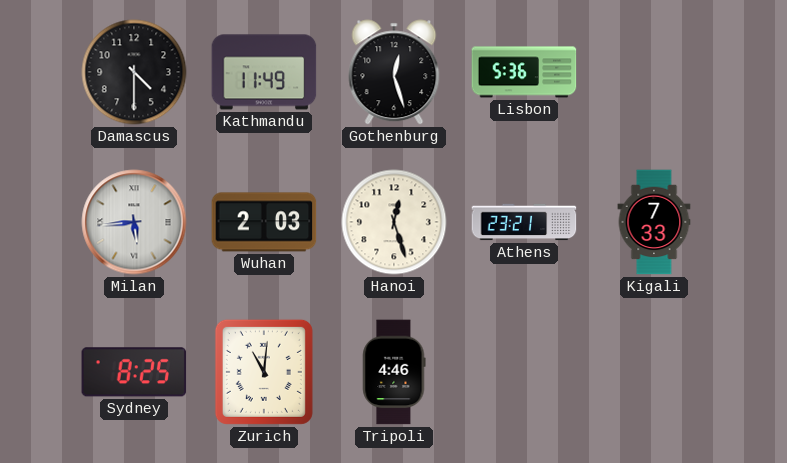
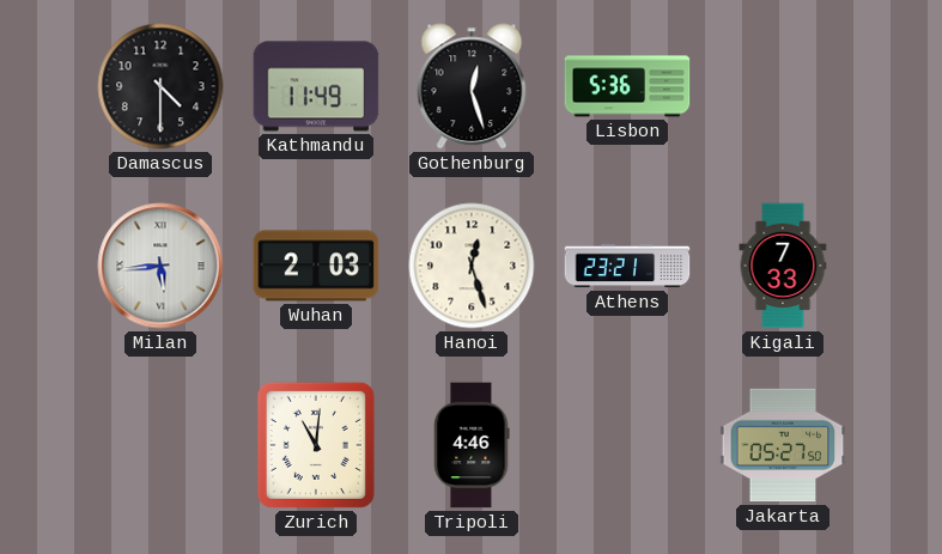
Sydney: 8:25 -> none (134, 372)
Jakarta: none -> 05:27 (783, 445)
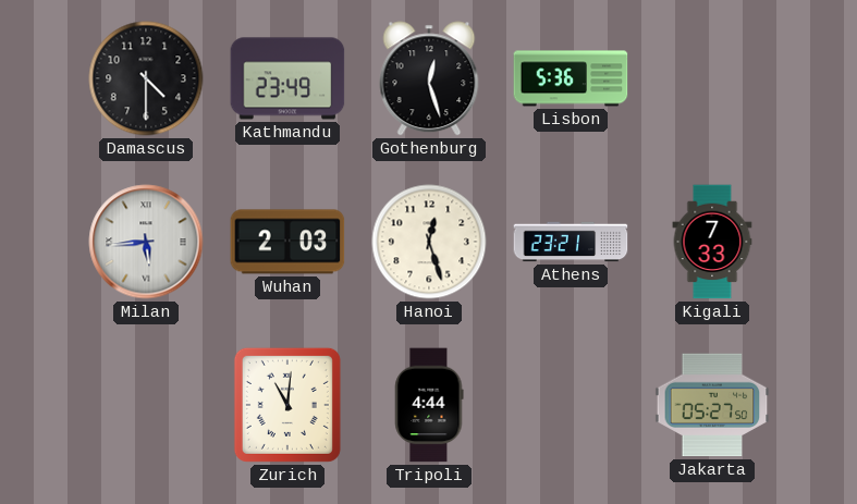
Kathmandu: 11:49 -> 23:49 (287, 78)
Tripoli: 4:46 -> 4:44 (429, 405)
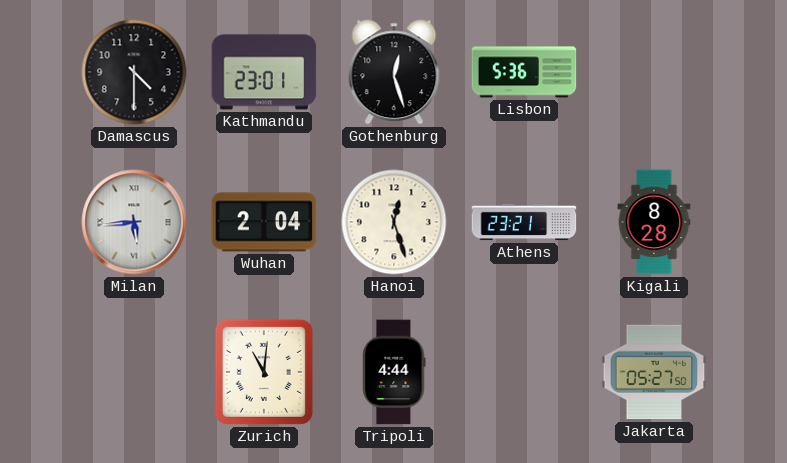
Kathmandu: 23:49 -> 23:01 (264, 72)
Wuhan: 2:03 -> 2:04 (264, 222)
Kigali: 7:33 -> 8:28 (654, 222)
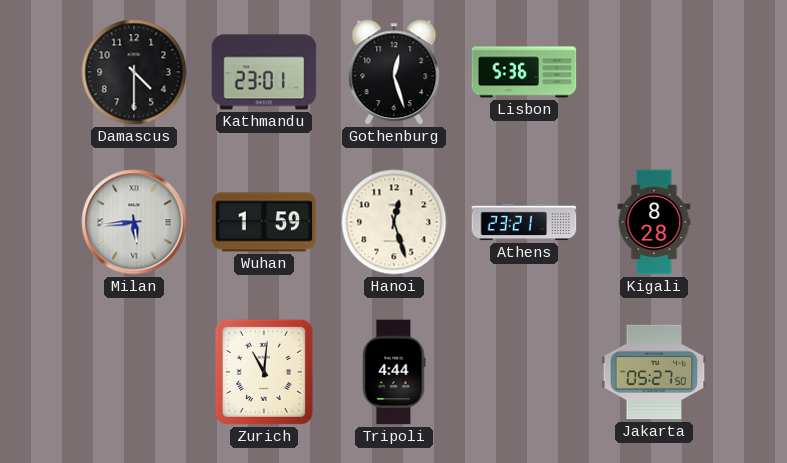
Wuhan: 2:04 -> 1:59 (264, 222)
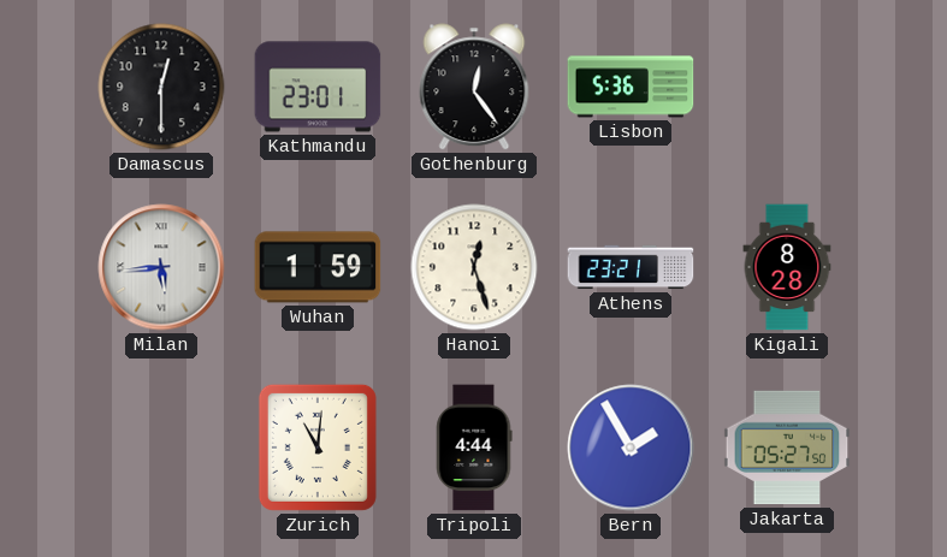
Damascus: 4:30 -> 12:30 (161, 87)
Gothenburg: 12:27 -> 12:24 (474, 87)
Bern: none -> 1:55 (631, 448)
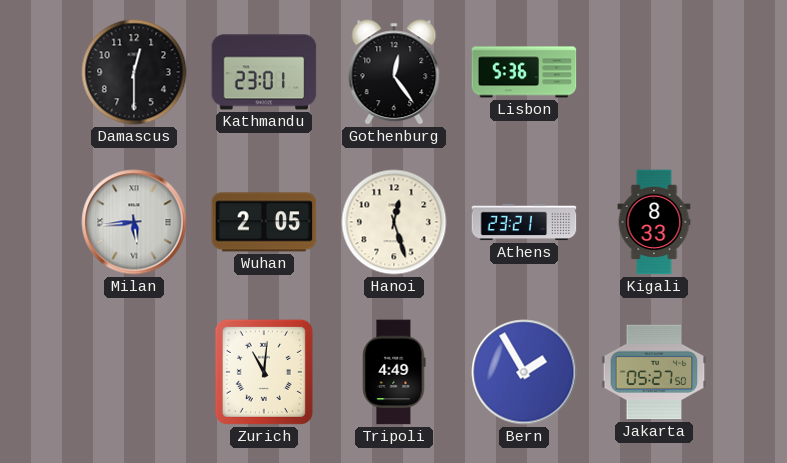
Wuhan: 1:59 -> 2:05 (264, 222)
Kigali: 8:28 -> 8:33 (654, 222)
Tripoli: 4:44 -> 4:49 (394, 372)
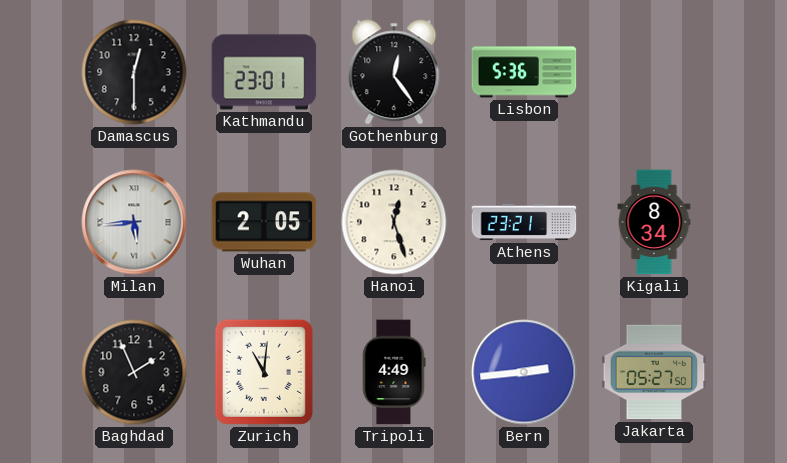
Kigali: 8:33 -> 8:34 (654, 222)
Baghdad: none -> 1:56 (134, 372)
Bern: 1:55 -> 2:44 (524, 372)
